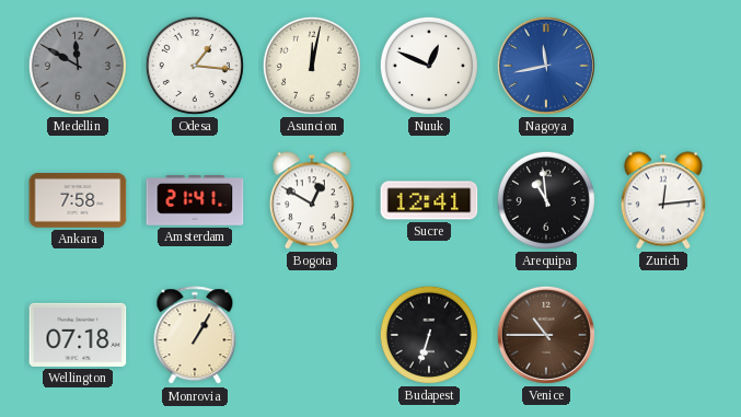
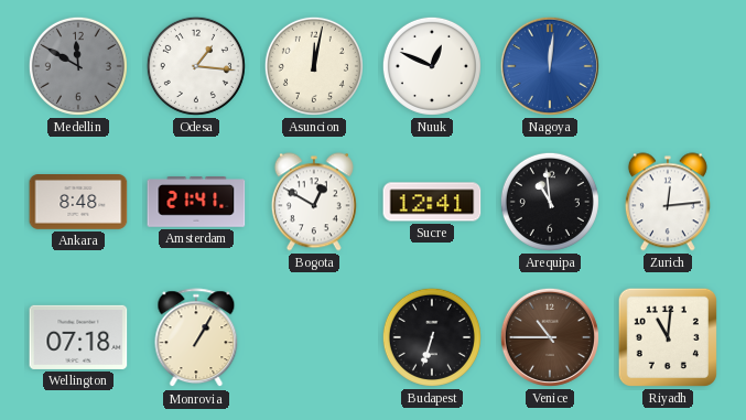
Nagoya: 11:43 -> 12:01 (550, 66)
Ankara: 7:58 -> 8:48 (78, 203)
Riyadh: none -> 11:01 (668, 337)
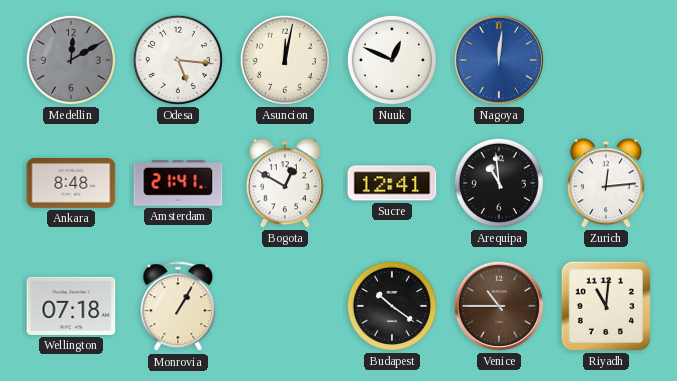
Medellin: 11:50 -> 12:10 (71, 60)
Odesa: 1:16 -> 5:16 (178, 60)
Budapest: 6:33 -> 10:21 (392, 306)
